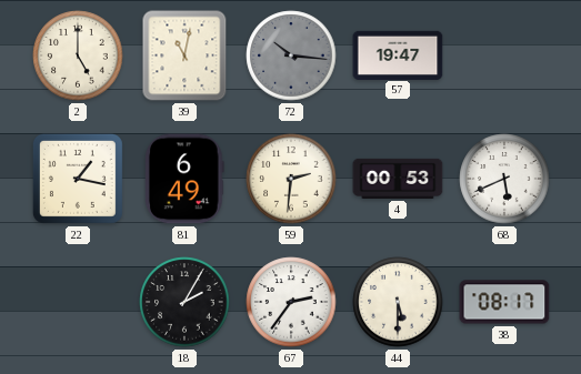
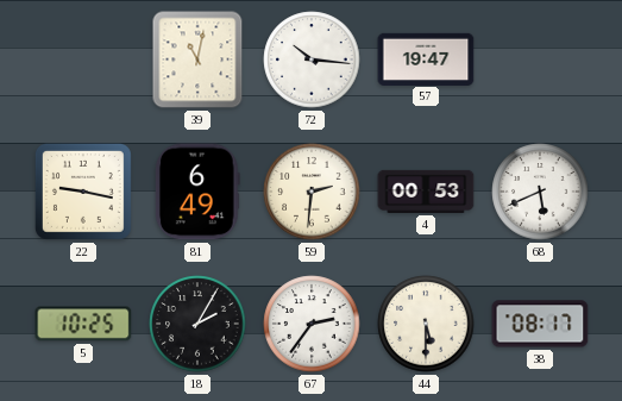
2: 5:00 -> none (78, 55)
72 dial: grey -> white (312, 59)
22: 1:17 -> 9:17 (83, 192)
5: none -> 10:25 (83, 324)
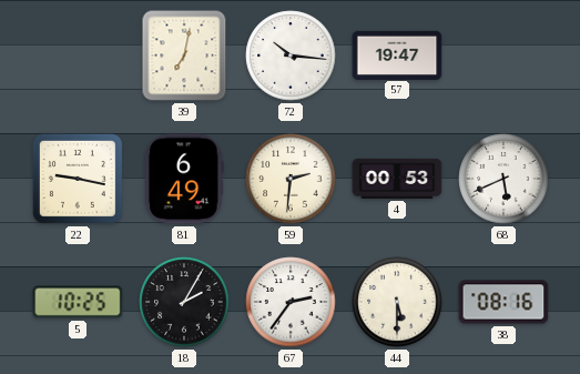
39: 11:02 -> 7:02 (184, 55)
38: 08:17 -> 08:16 (503, 302)
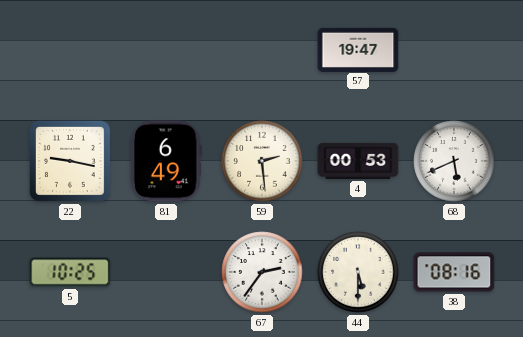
39: 7:02 -> none (184, 55)
72: 10:16 -> none (291, 55)
59: 2:31 -> 2:29 (262, 161)
18: 2:05 -> none (184, 302)
